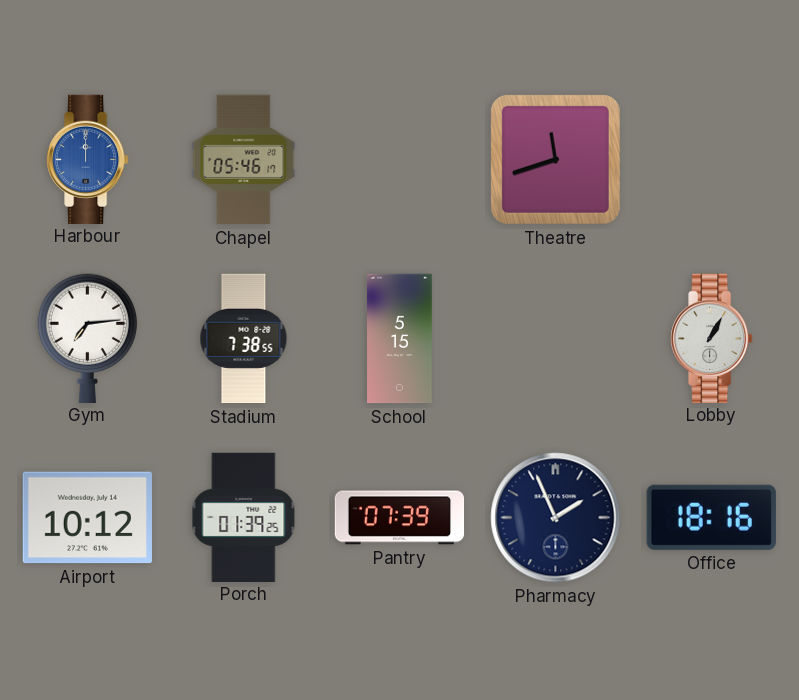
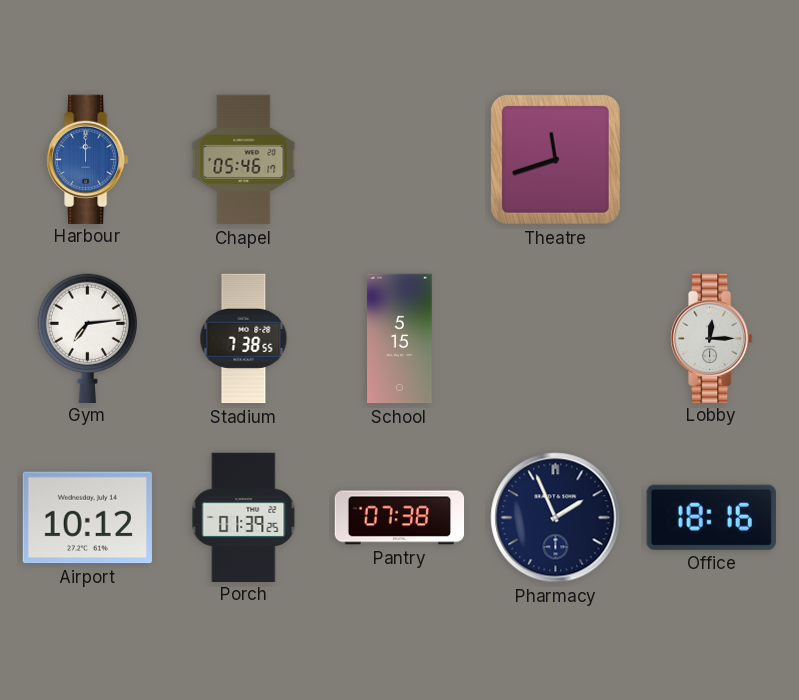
Lobby: 1:05 -> 12:15 (712, 338)
Pantry: 07:39 -> 07:38 (400, 518)
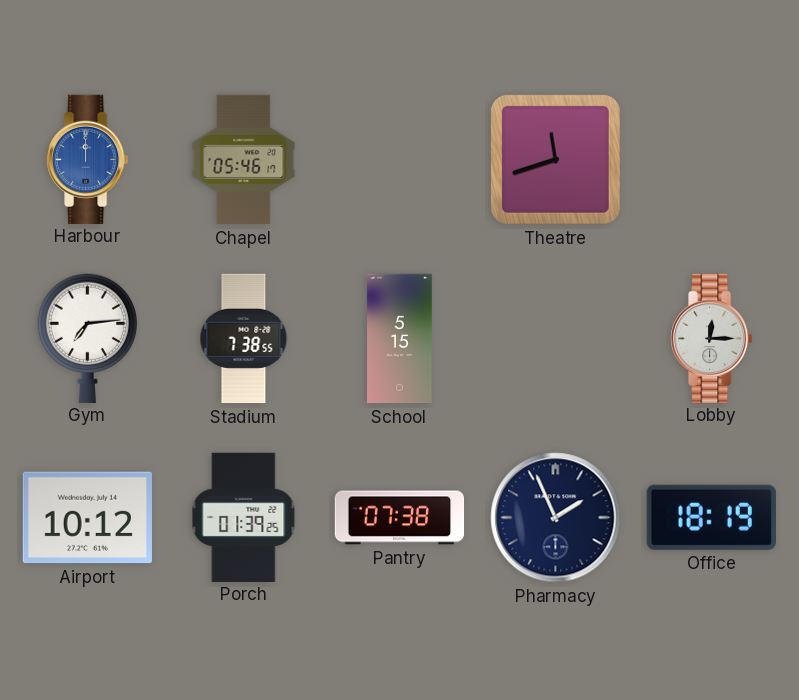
Office: 18:16 -> 18:19 (711, 517)
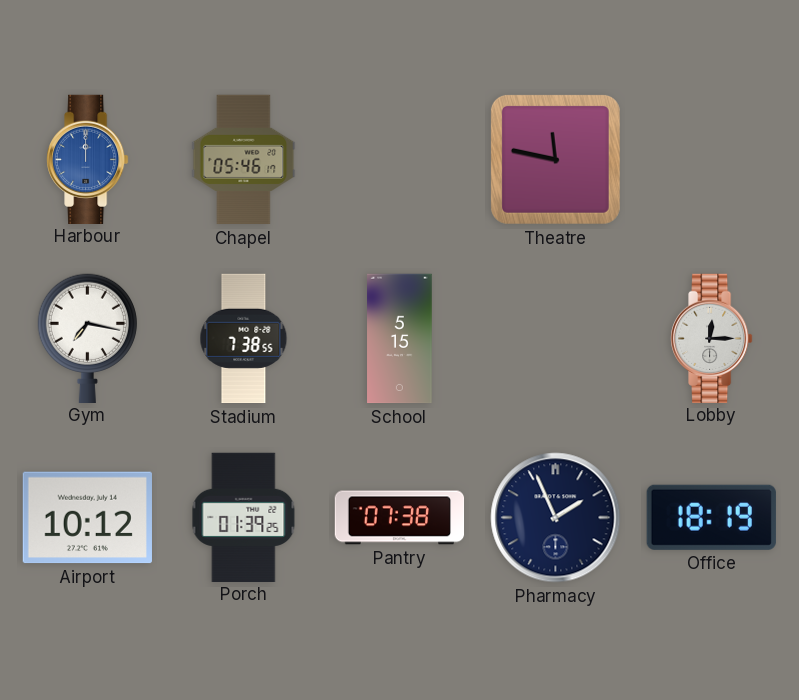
Theatre: 11:42 -> 11:47 (555, 159)
Gym: 7:14 -> 7:17 (87, 338)
